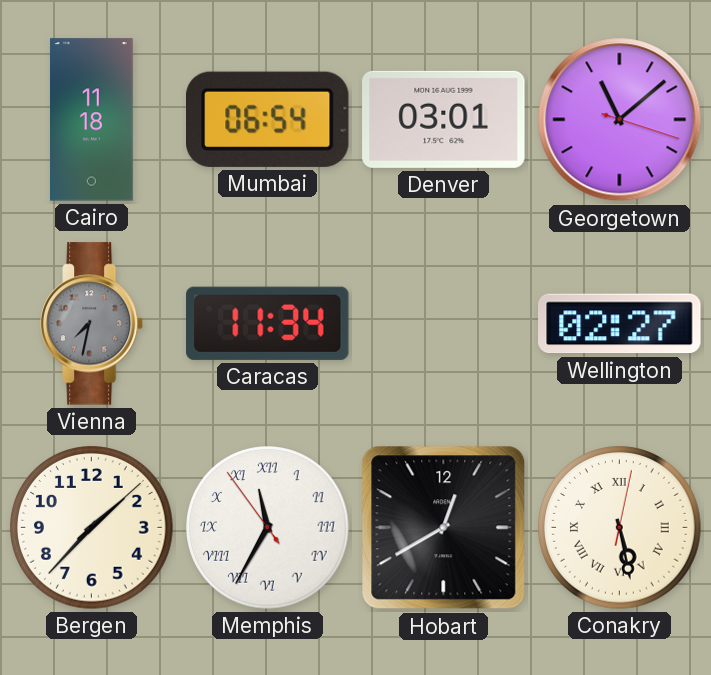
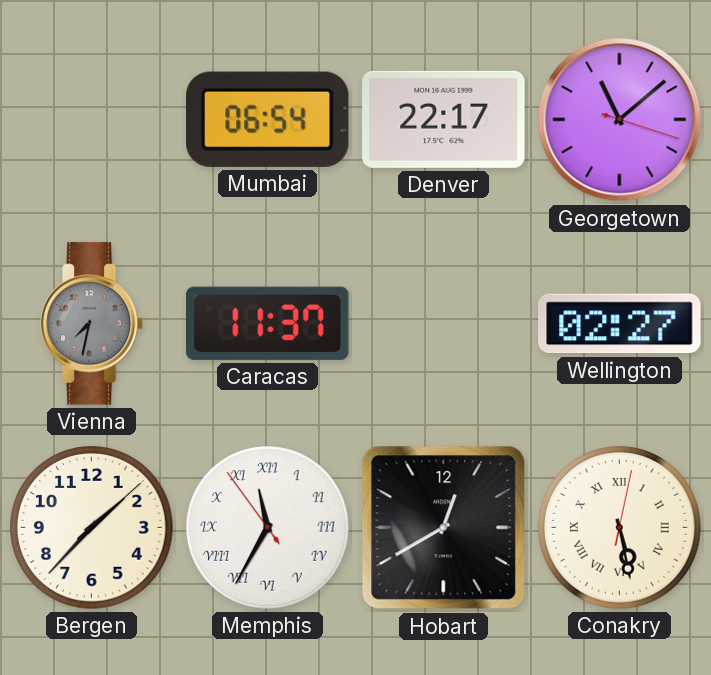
Cairo: 11:18 -> none (92, 120)
Denver: 03:01 -> 22:17 (444, 119)
Caracas: 11:34 -> 11:37 (268, 323)
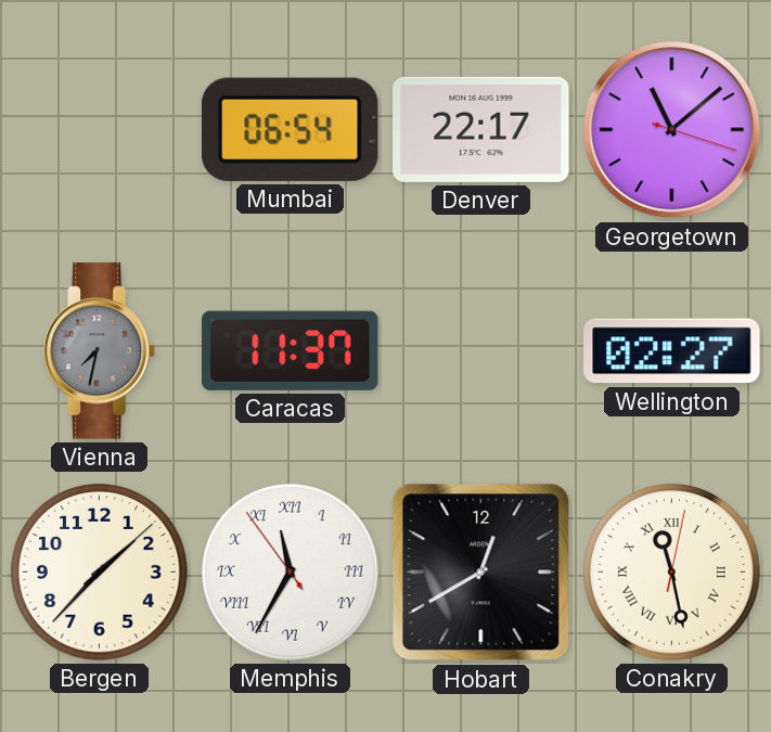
Conakry: 5:28 -> 11:28 (672, 573)
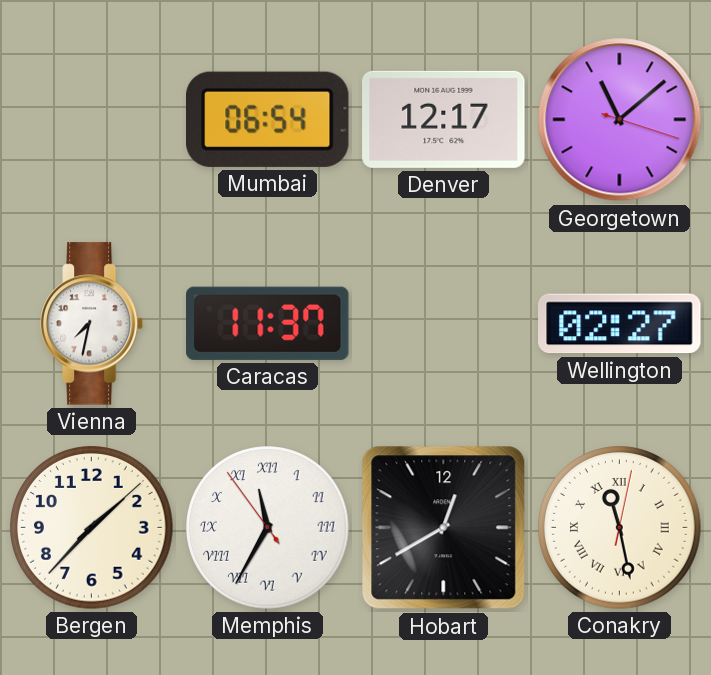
Denver: 22:17 -> 12:17 (444, 119)
Vienna dial: grey -> white (92, 324)
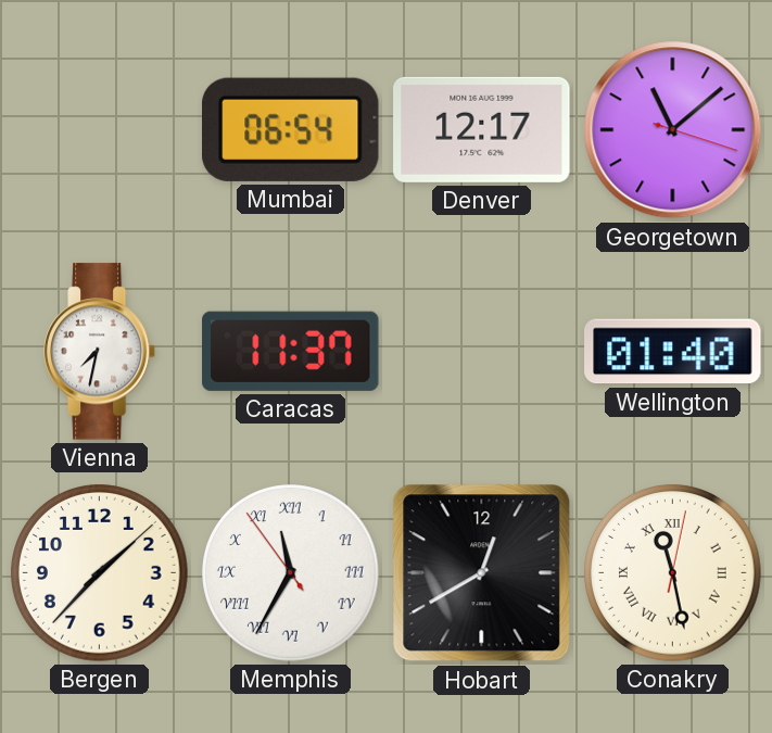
Wellington: 02:27 -> 01:40 (673, 352)
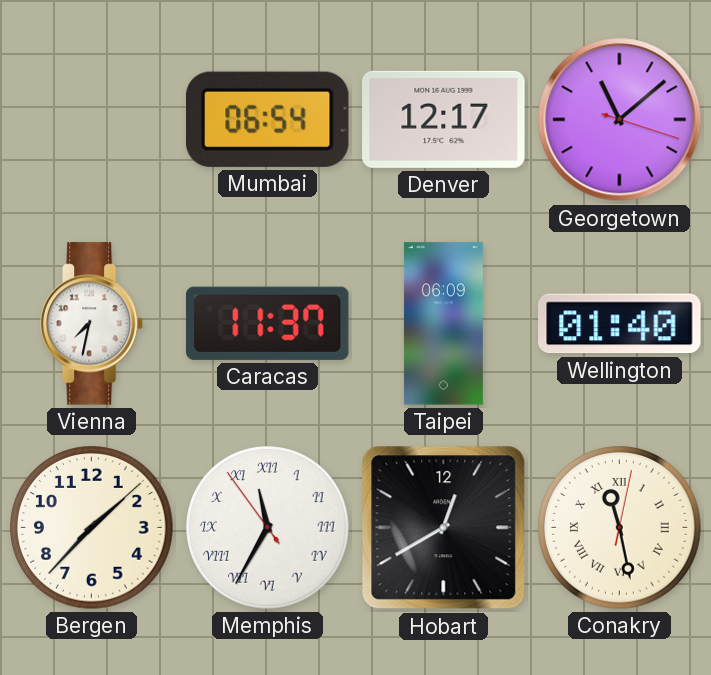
Taipei: none -> 06:09 (443, 324)
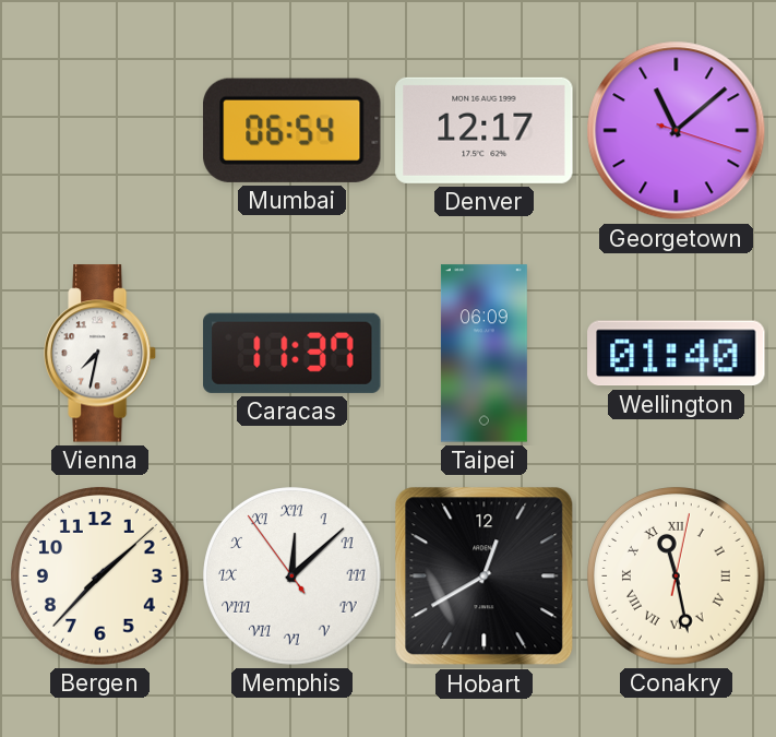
Memphis: 11:34 -> 12:07 (293, 576)
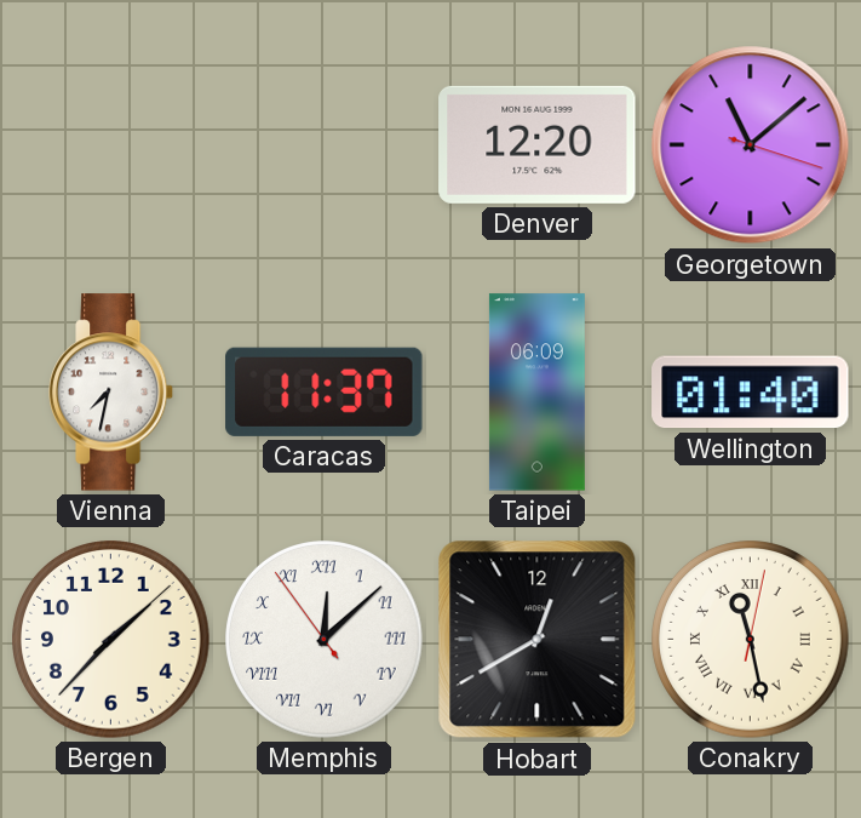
Mumbai: 06:54 -> none (291, 130)
Denver: 12:17 -> 12:20 (538, 144)
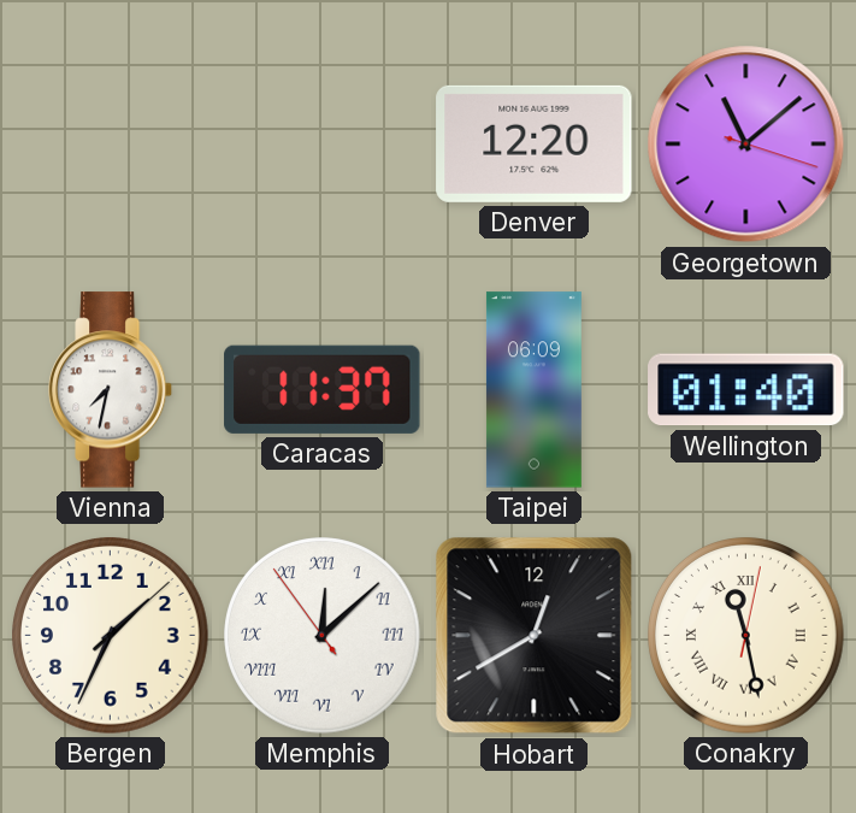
Bergen: 1:37 -> 1:34 (111, 636)
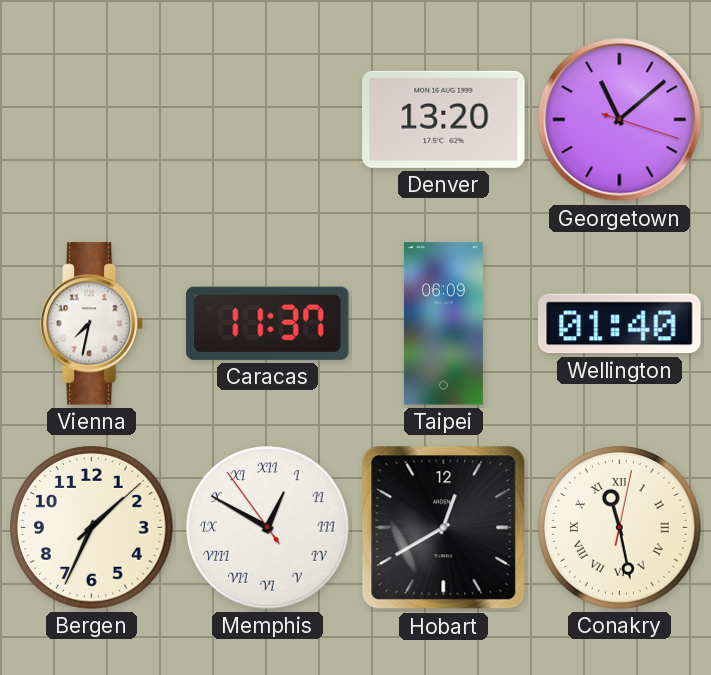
Denver: 12:20 -> 13:20 (444, 119)
Memphis: 12:07 -> 12:49 (268, 528)
